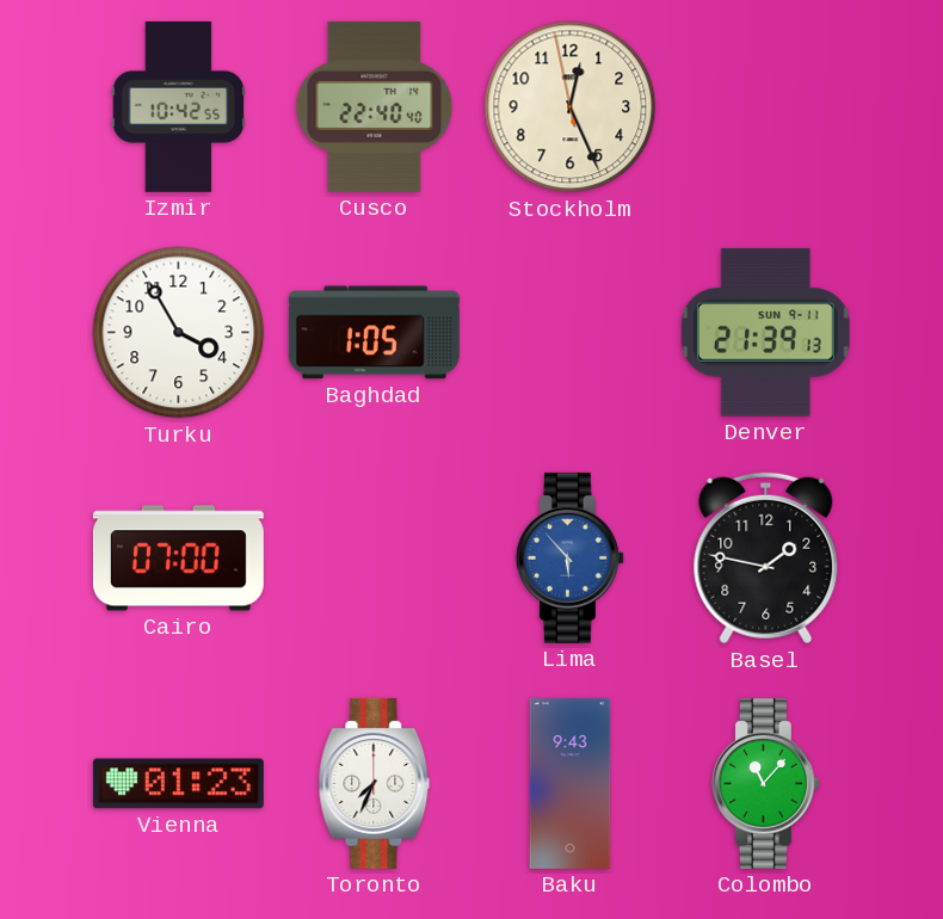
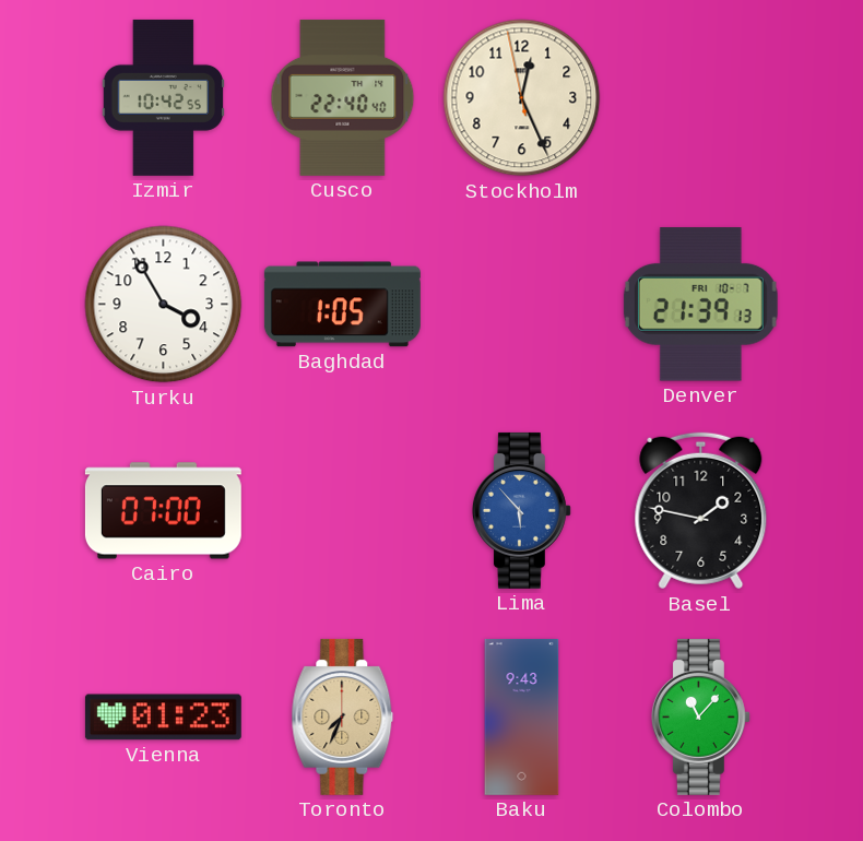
Denver date: SUN 9-11 -> FRI 10-7 (700, 305)
Toronto dial: white -> champagne (343, 716)
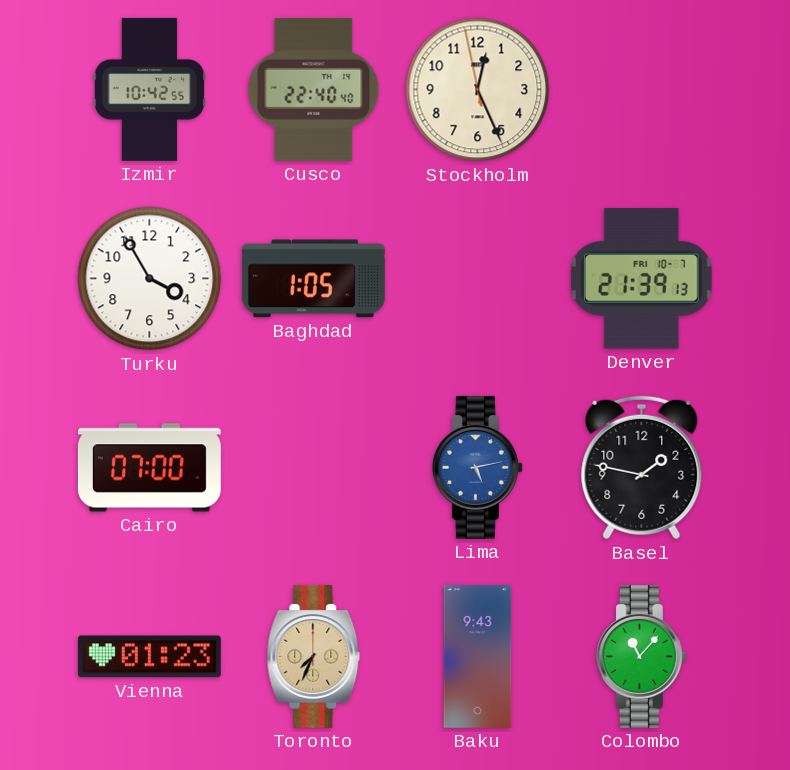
Lima: 5:53 -> 5:13 (477, 467)
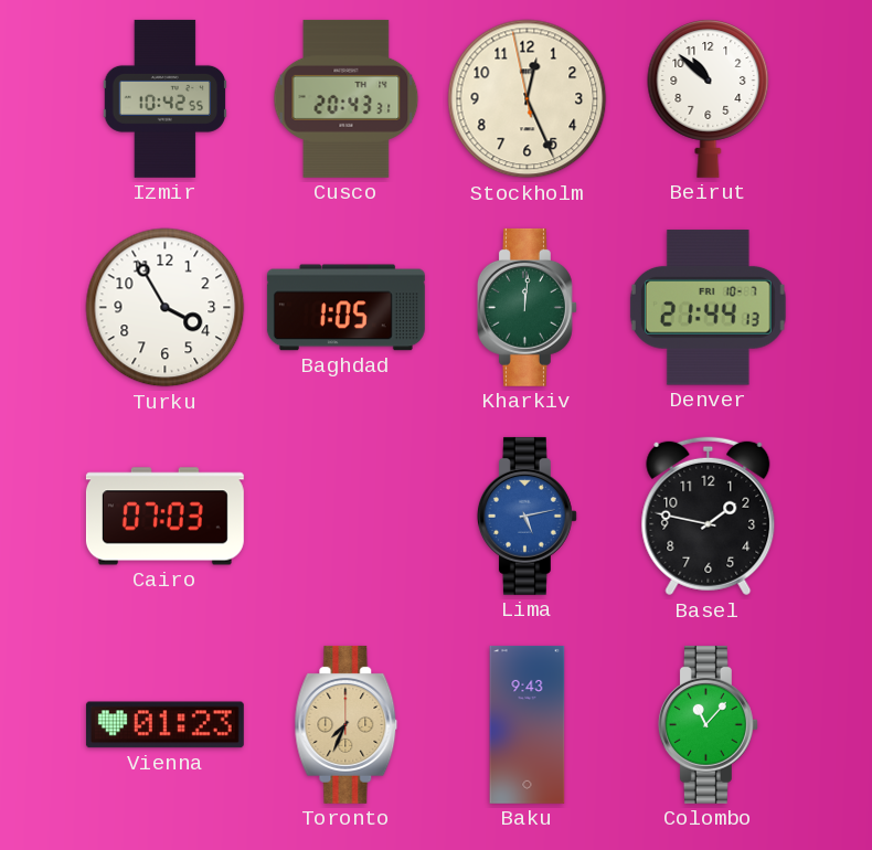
Cusco: 22:40 -> 20:43 (347, 98)
Beirut: none -> 10:52 (709, 98)
Kharkiv: none -> 12:01 (527, 307)
Denver: 21:39 -> 21:44 (708, 308)
Cairo: 07:00 -> 07:03 (164, 517)
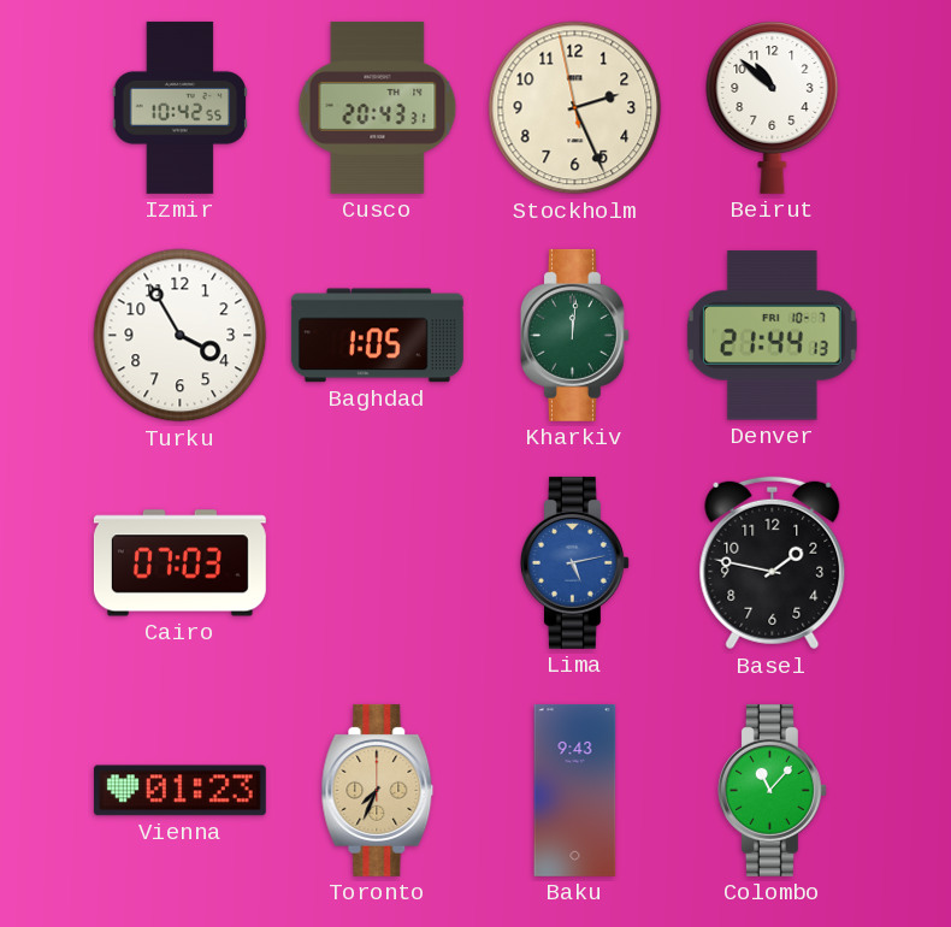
Stockholm: 12:25 -> 2:25 (575, 108)
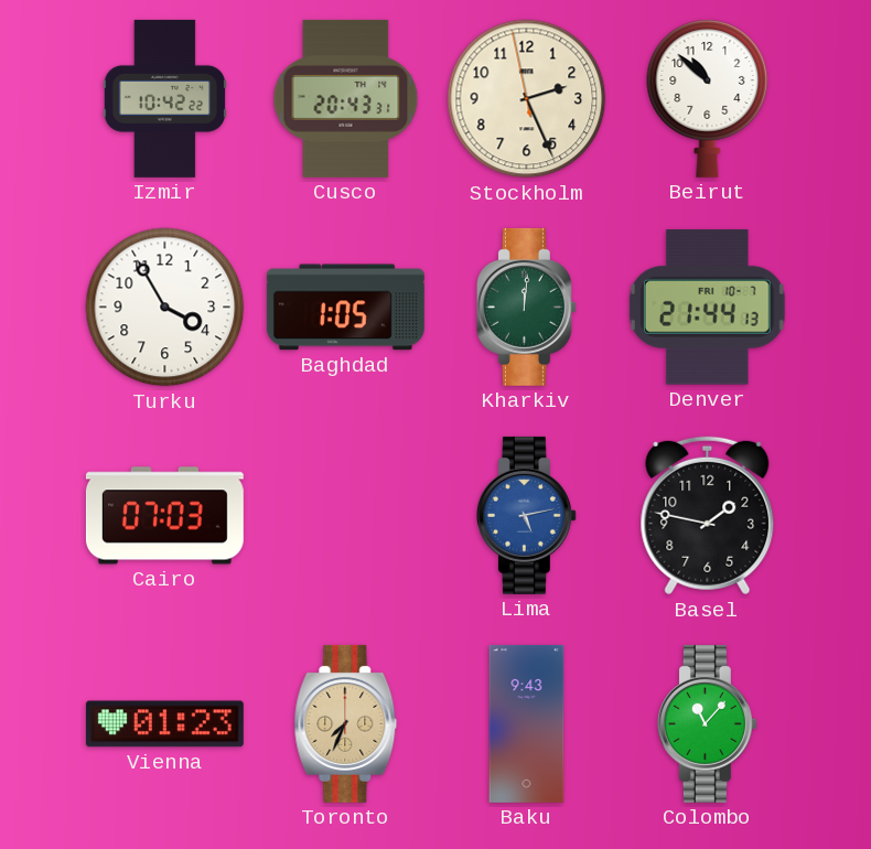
Izmir: 10:42:55 -> 10:42:22 (164, 98)
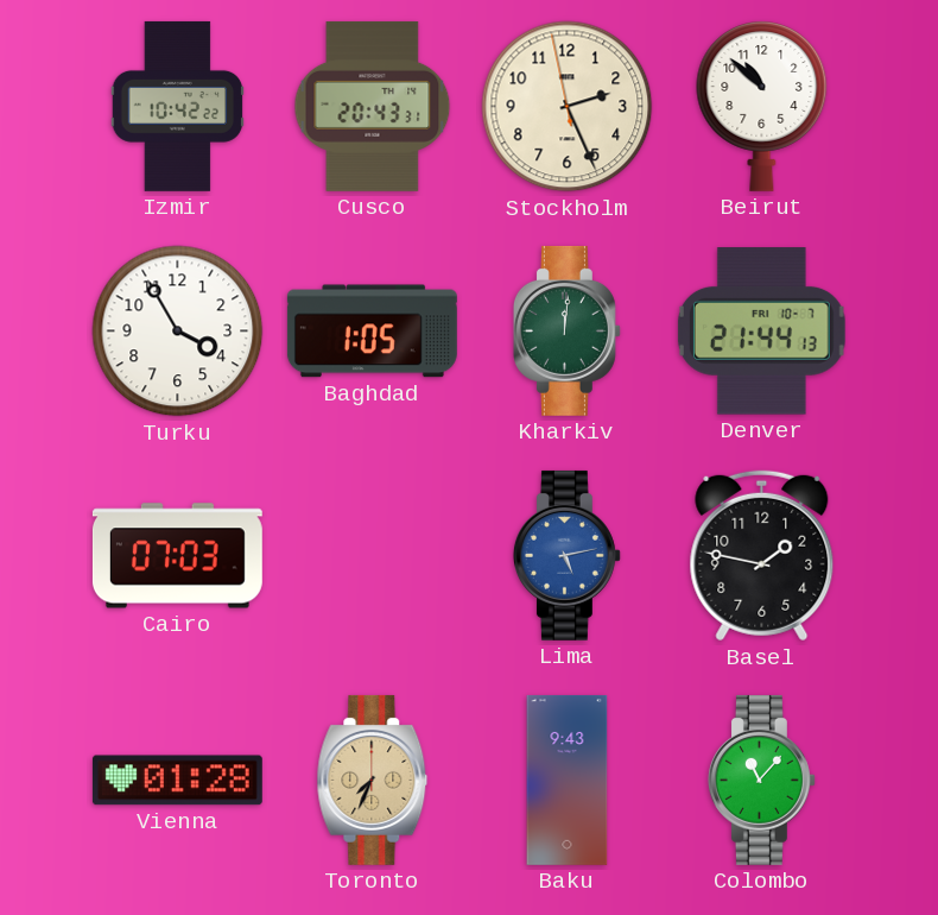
Vienna: 01:23 -> 01:28 (177, 781)
